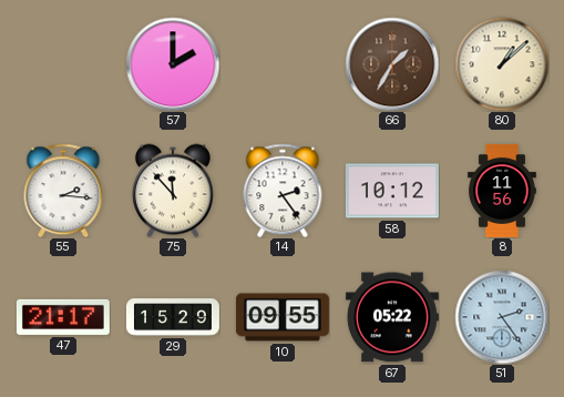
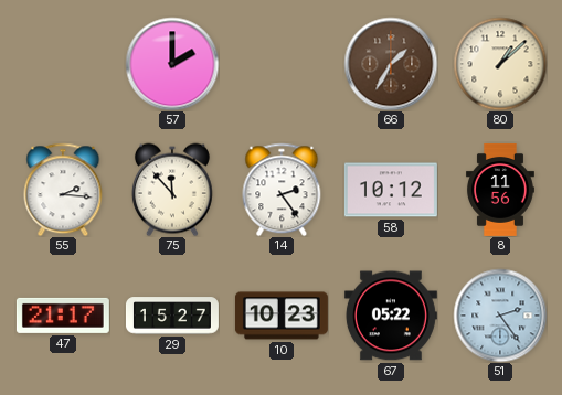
29: 15:29 -> 15:27 (172, 316)
10: 09:55 -> 10:23 (282, 316)
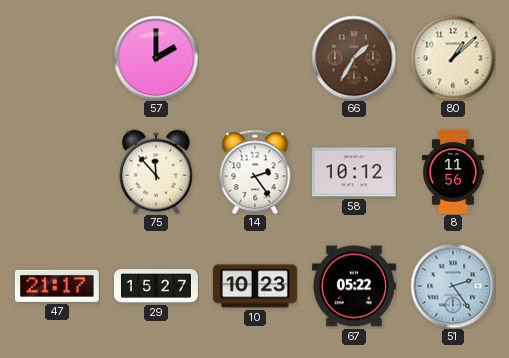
55: 2:16 -> none (63, 190)
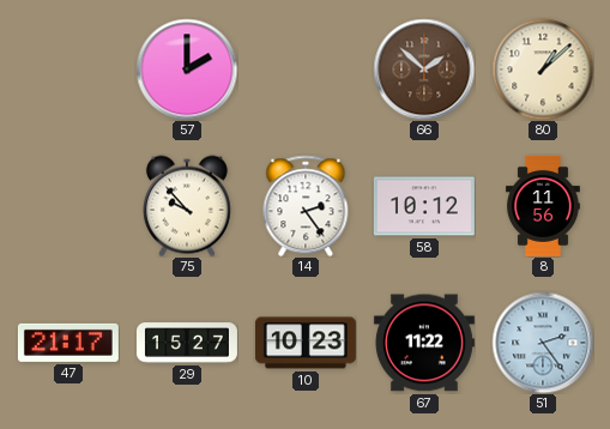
66: 1:35 -> 1:52 (424, 70)
75: 11:53 -> 9:53 (187, 206)
67: 05:22 -> 11:22 (424, 343)
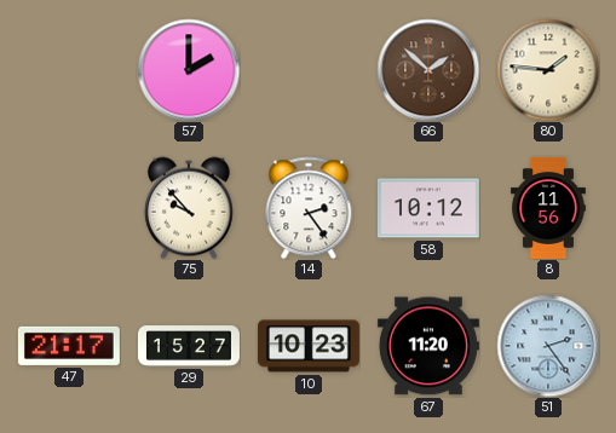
80: 1:08 -> 1:46 (548, 70)
67: 11:22 -> 11:20 (428, 346)
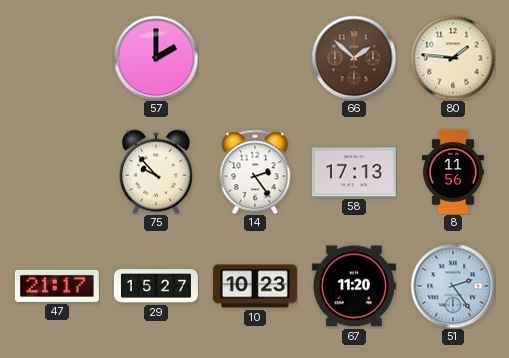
58: 10:12 -> 17:13 (354, 172)
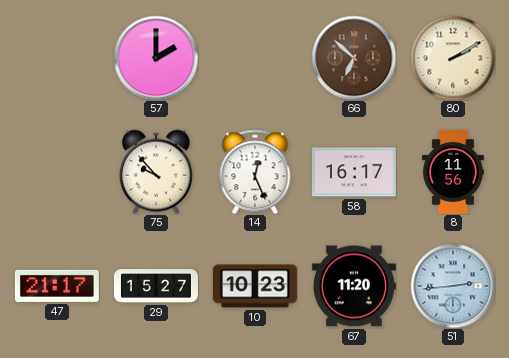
66: 1:52 -> 6:52 (354, 58)
80: 1:46 -> 2:10 (453, 58)
14: 2:24 -> 12:26 (255, 172)
58: 17:13 -> 16:17 (354, 172)
51: 2:24 -> 2:44 (453, 286)
